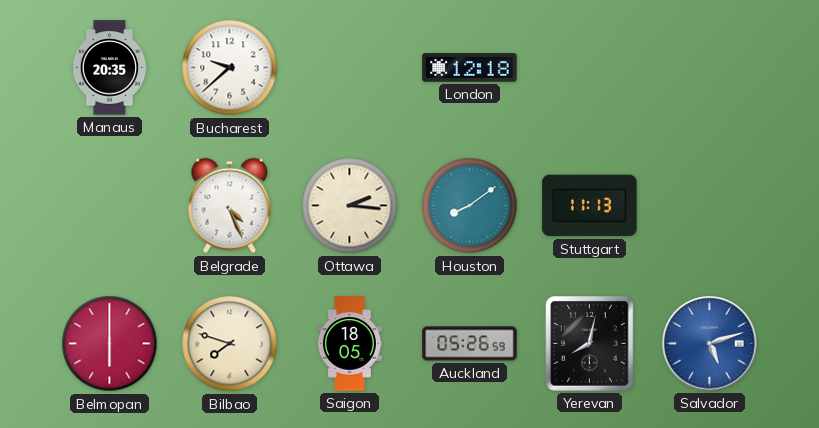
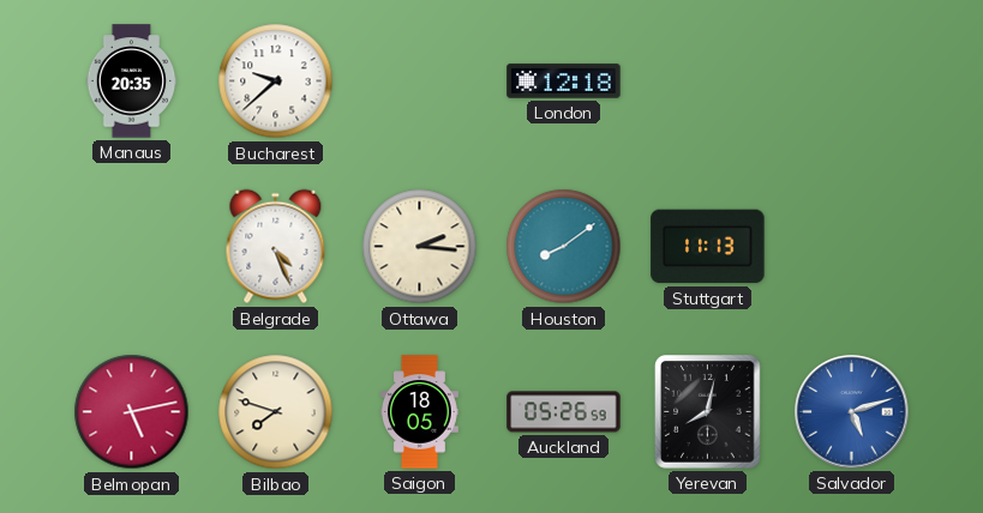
Belmopan: 6:00 -> 5:13 (132, 412)
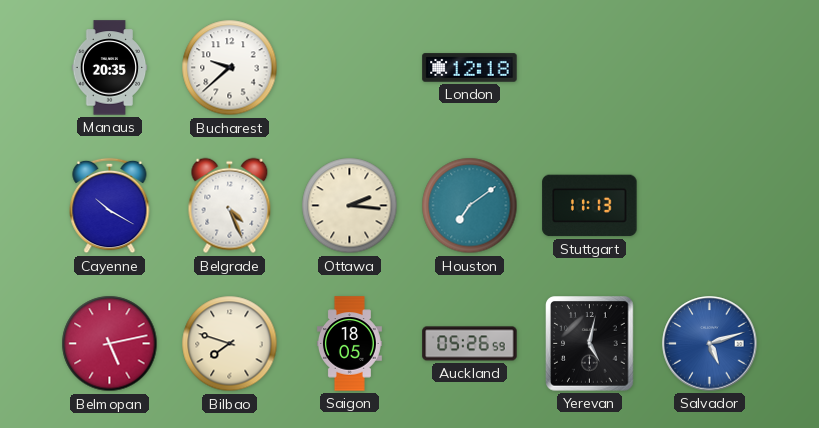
Cayenne: none -> 10:20 (110, 206)
Houston: 8:09 -> 7:09 (470, 206)
Yerevan: 8:02 -> 5:02 (590, 344)
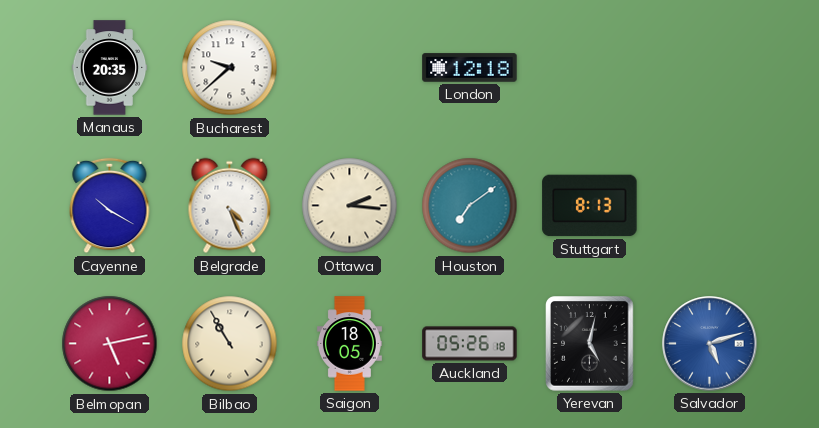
Stuttgart: 11:13 -> 8:13 (590, 206)
Bilbao: 7:48 -> 10:55 (230, 344)
Auckland: 05:26:59 -> 05:26:18 (470, 344)
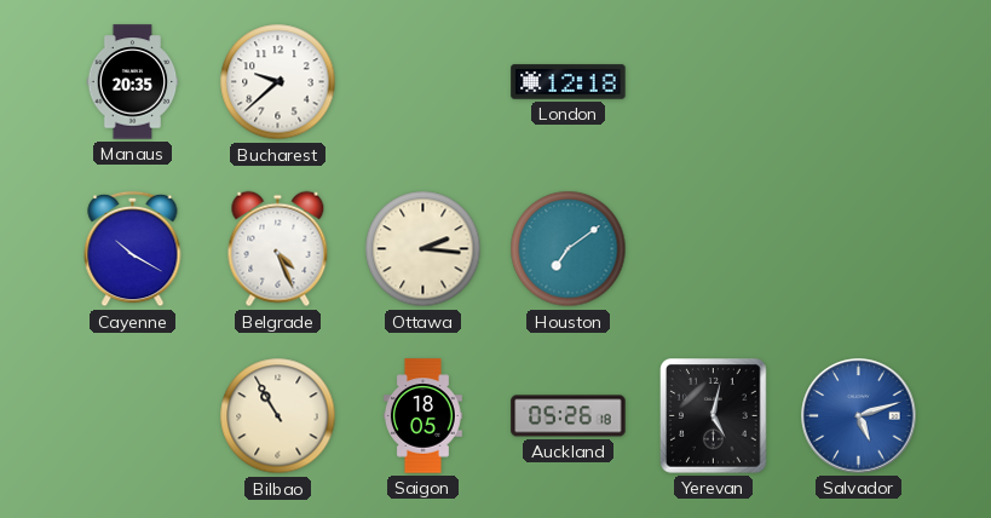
Stuttgart: 8:13 -> none (590, 206)
Belmopan: 5:13 -> none (110, 344)
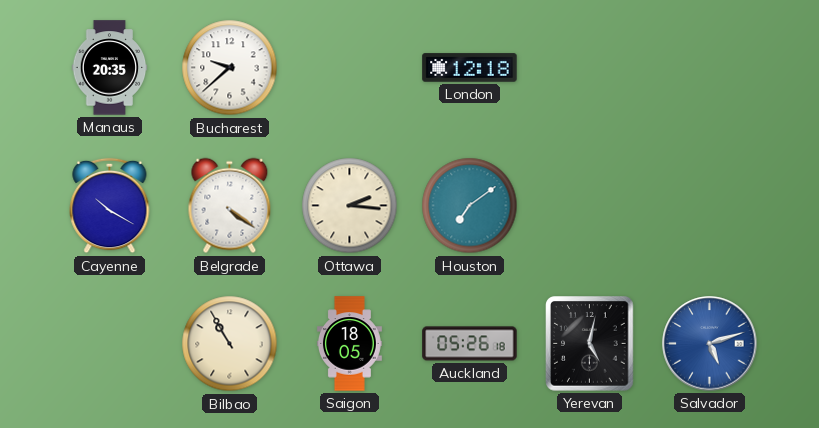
Belgrade: 4:26 -> 4:21 (230, 206)
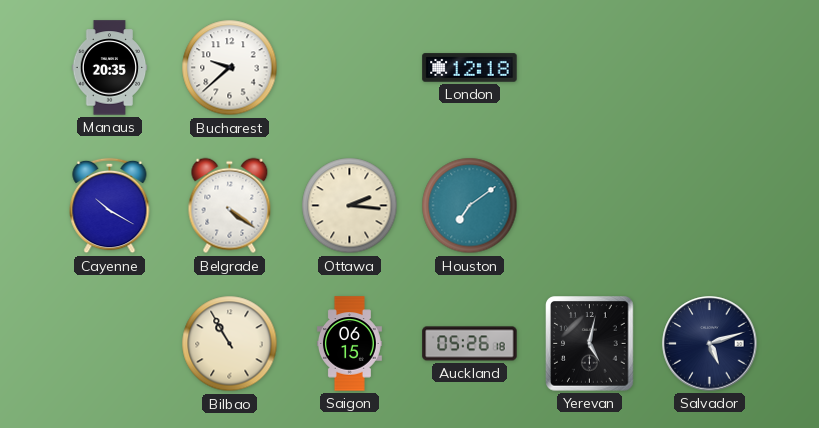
Saigon: 18:05 -> 06:15 (349, 344)
Salvador dial: blue -> navy (710, 344)
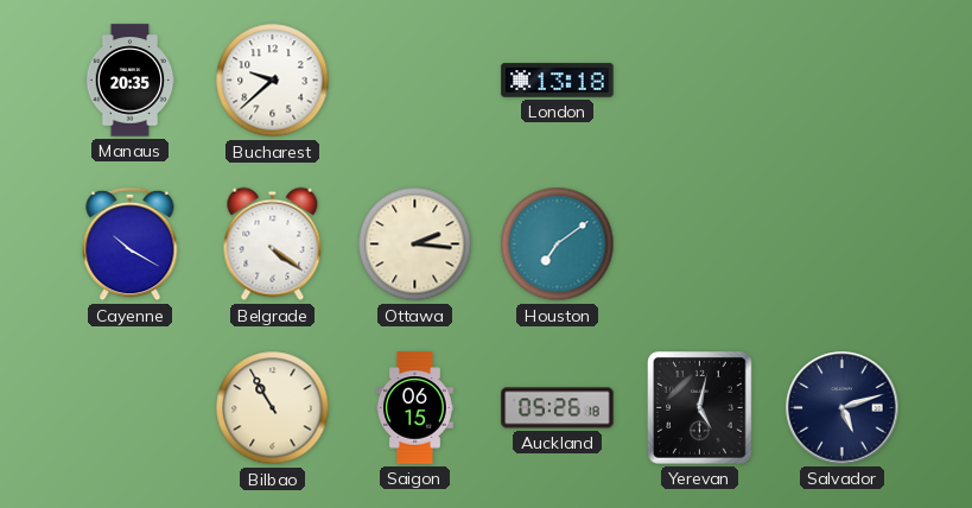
London: 12:18 -> 13:18 (558, 81)
